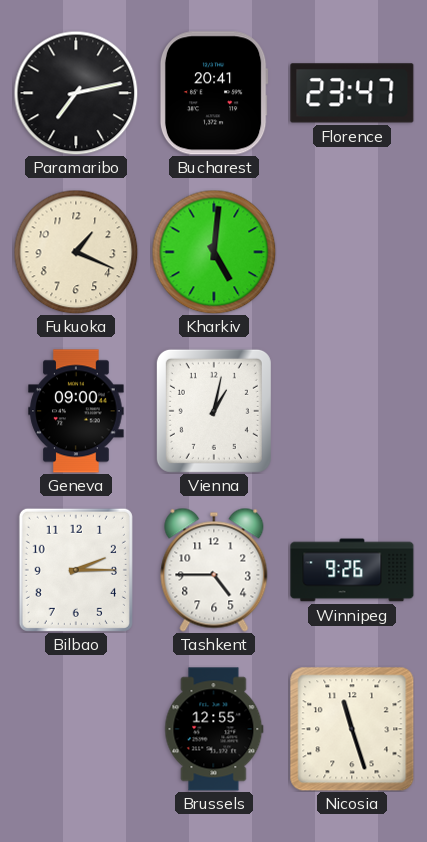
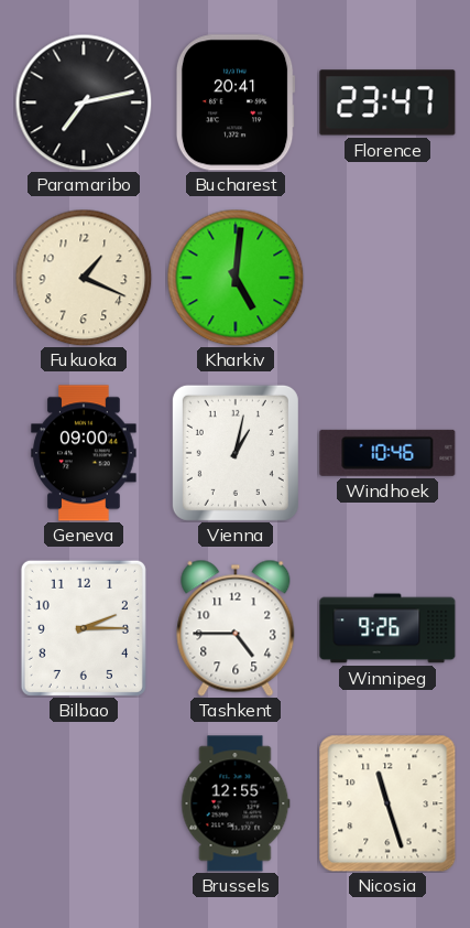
Windhoek: none -> 10:46 (387, 453)
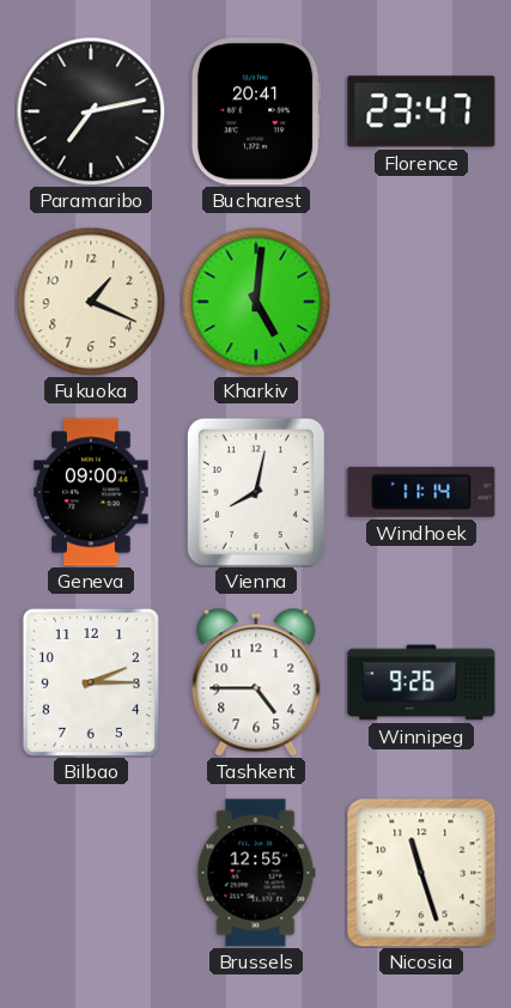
Vienna: 1:02 -> 8:02 (256, 492)
Windhoek: 10:46 -> 11:14 (421, 492)
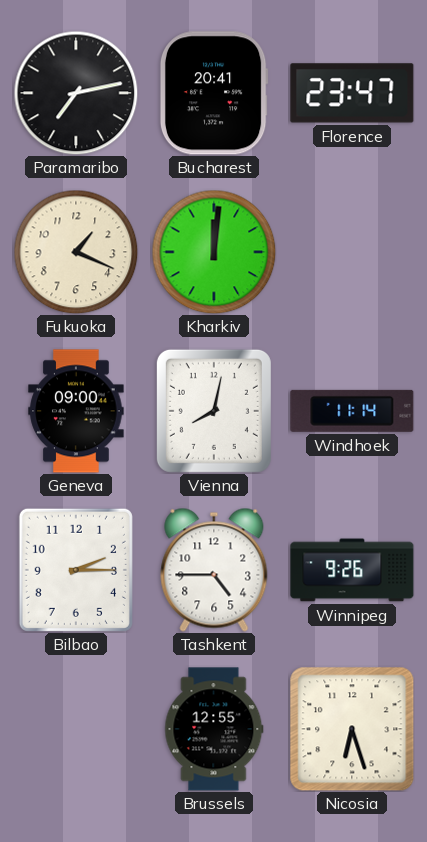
Kharkiv: 5:01 -> 12:01 (214, 252)
Nicosia: 11:27 -> 6:27 (352, 729)
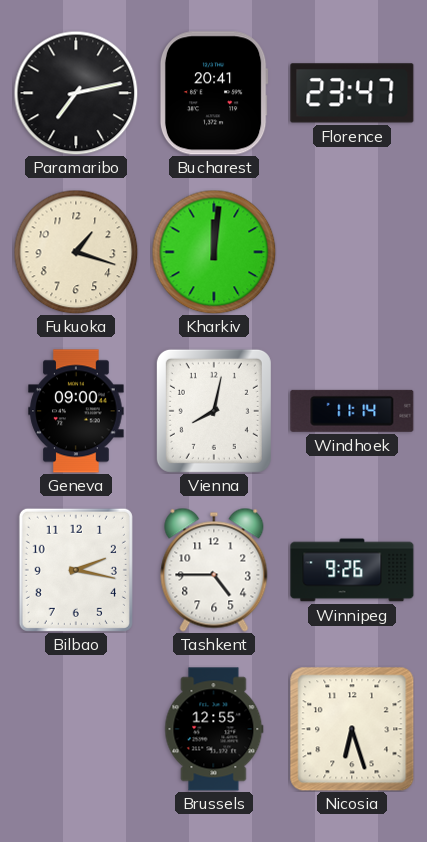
Fukuoka: 1:19 -> 1:18 (76, 252)
Bilbao: 2:15 -> 2:17 (76, 570)
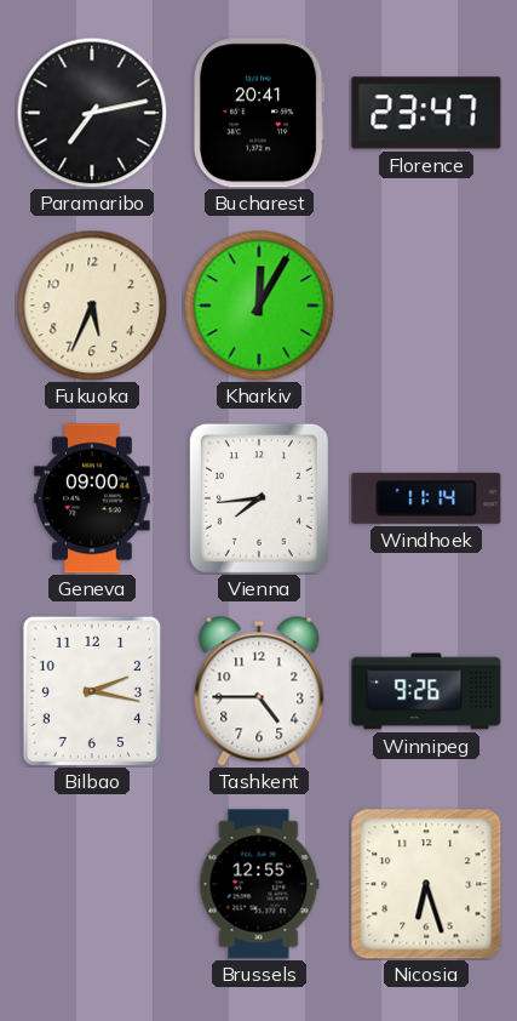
Fukuoka: 1:18 -> 5:34 (92, 306)
Kharkiv: 12:01 -> 12:05 (259, 306)
Vienna: 8:02 -> 7:44 (259, 498)
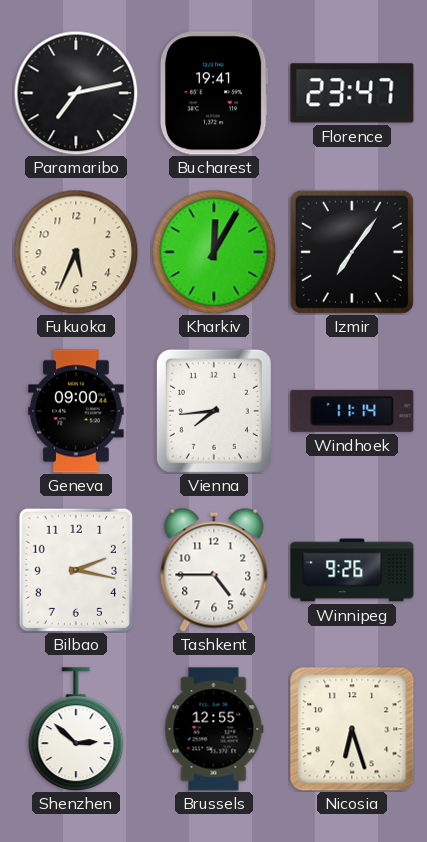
Bucharest: 20:41 -> 19:41 (214, 93)
Izmir: none -> 7:06 (352, 252)
Shenzhen: none -> 2:52 (76, 729)
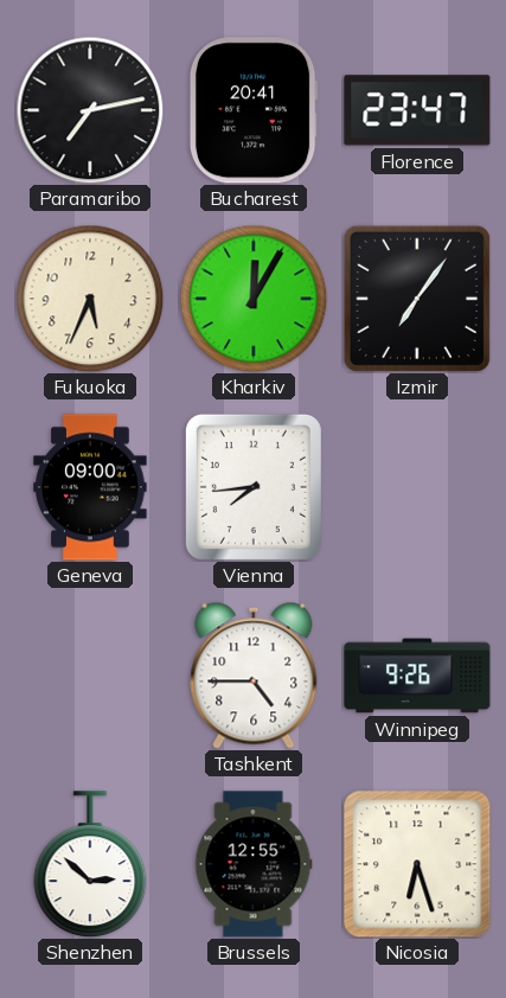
Bucharest: 19:41 -> 20:41 (254, 110)
Windhoek: 11:14 -> none (352, 411)
Bilbao: 2:17 -> none (76, 570)
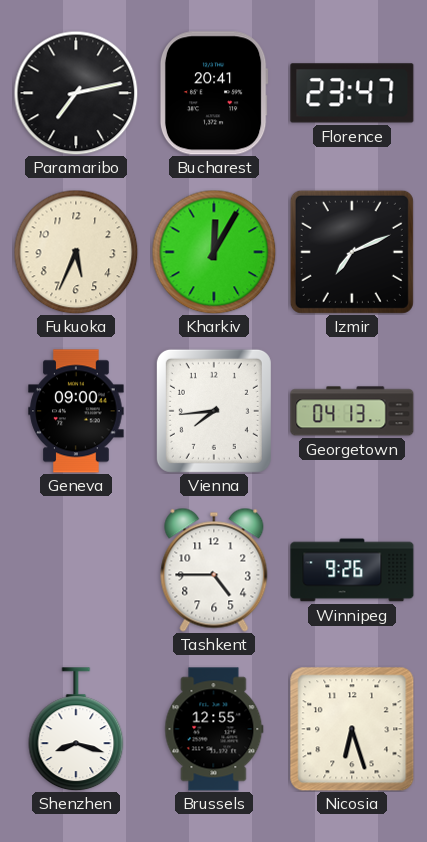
Izmir: 7:06 -> 7:11 (352, 252)
Georgetown: none -> 04:13 (352, 411)
Shenzhen: 2:52 -> 8:18 (76, 729)
